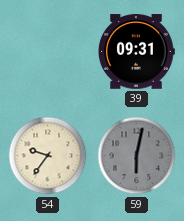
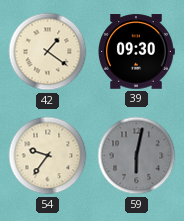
42: none -> 1:21 (48, 52)
39: 09:31 -> 09:30 (136, 52)
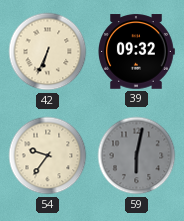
42: 1:21 -> 6:34 (48, 52)
39: 09:30 -> 09:32 (136, 52)
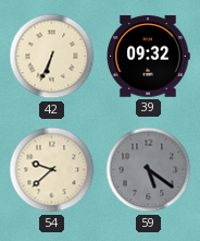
54: 9:36 -> 9:38 (52, 170)
59: 6:02 -> 5:21 (149, 170)
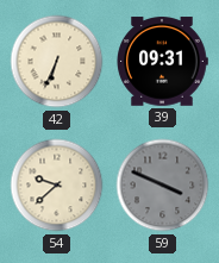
39: 09:32 -> 09:31 (162, 62)
59: 5:21 -> 3:49 (163, 186)
